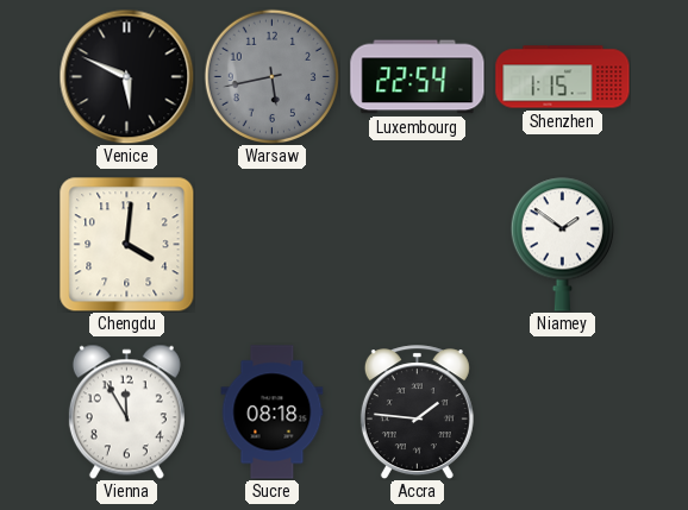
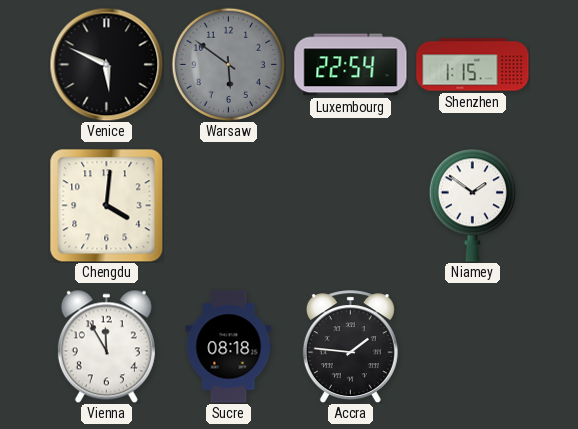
Warsaw: 5:43 -> 5:51 (228, 64)
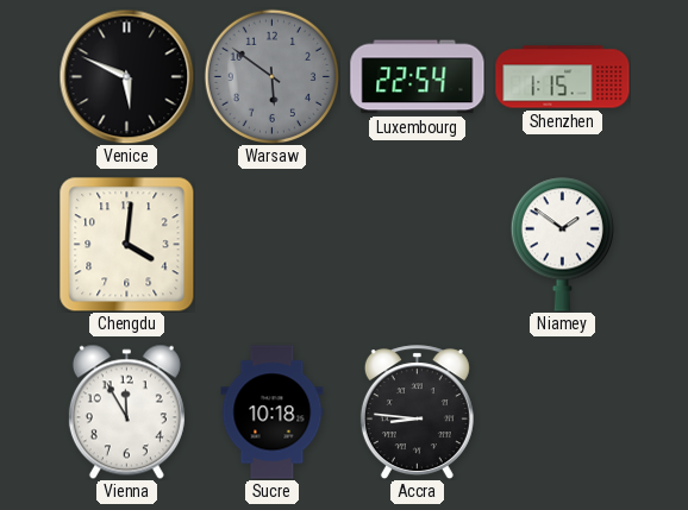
Sucre: 08:18 -> 10:18 (273, 413)
Accra: 1:46 -> 8:46 (417, 413)
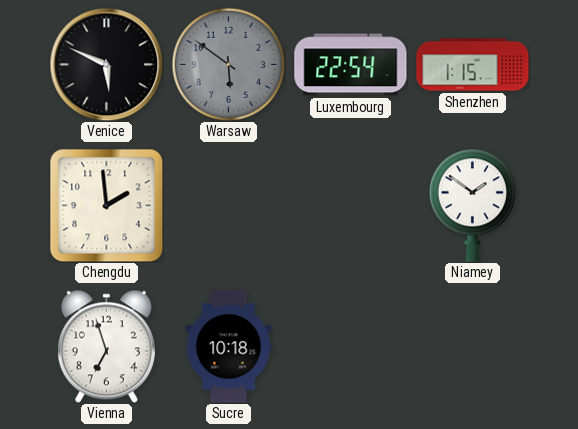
Chengdu: 4:01 -> 1:59 (106, 205)
Vienna: 11:55 -> 6:57 (106, 346)
Accra: 8:46 -> none (417, 413)
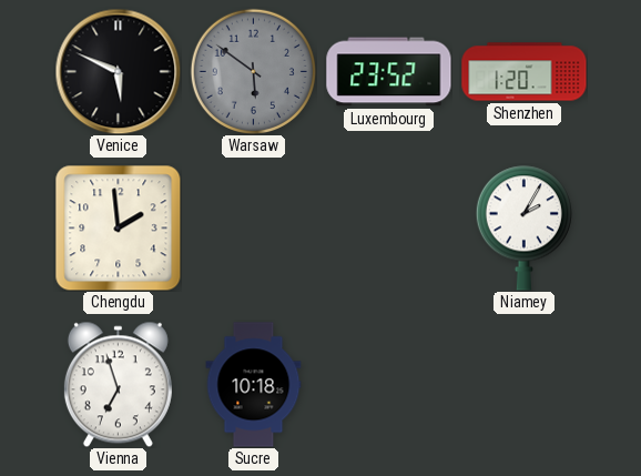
Luxembourg: 22:54 -> 23:52 (389, 72)
Shenzhen: 1:15 -> 1:20 (525, 72)
Niamey: 1:51 -> 2:05 (523, 227)
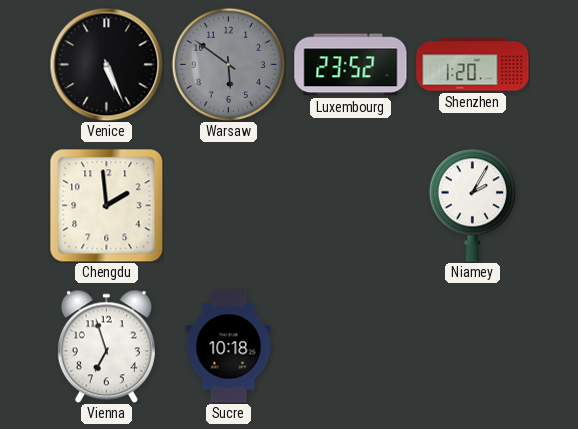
Venice: 5:49 -> 5:26 (106, 64)
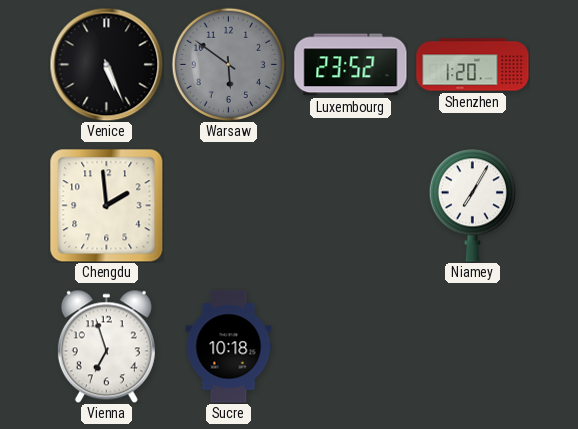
Niamey: 2:05 -> 7:05 (472, 205)
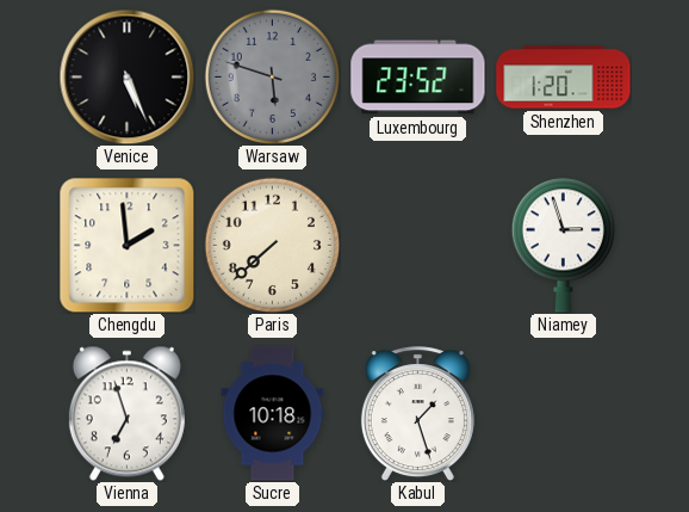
Warsaw: 5:51 -> 5:48 (272, 76)
Paris: none -> 7:38 (272, 245)
Niamey: 7:05 -> 2:57 (563, 245)
Kabul: none -> 1:27 (417, 414)
